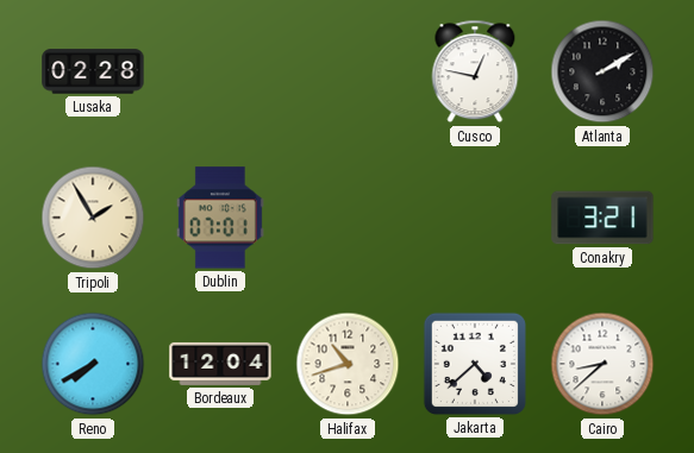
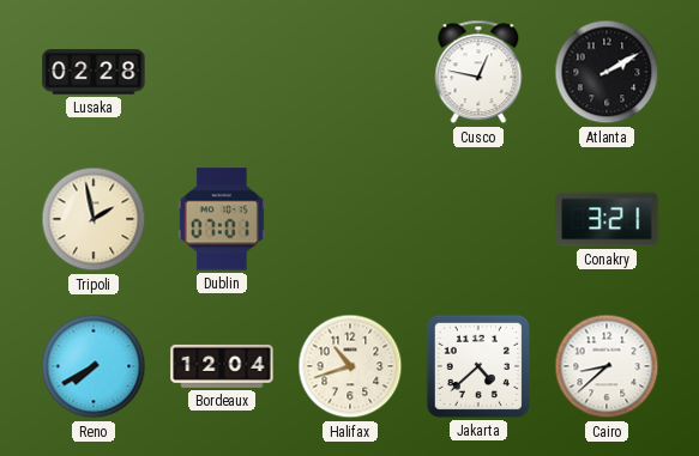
Tripoli: 1:55 -> 1:58 (94, 219)
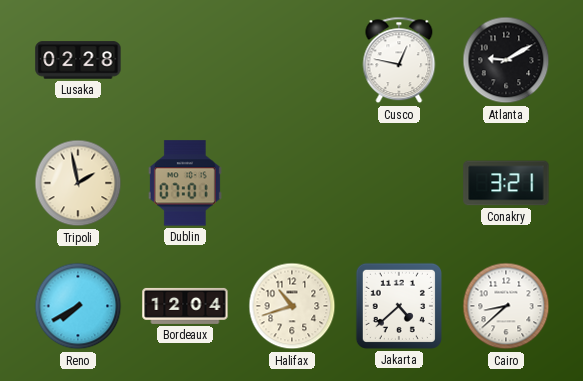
Atlanta: 2:10 -> 9:10 (506, 60)
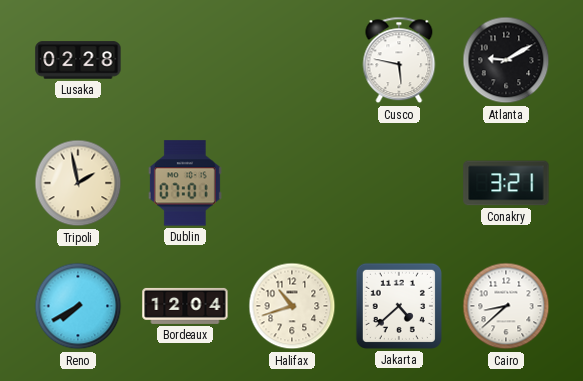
Cusco: 12:47 -> 5:47 (399, 60)
